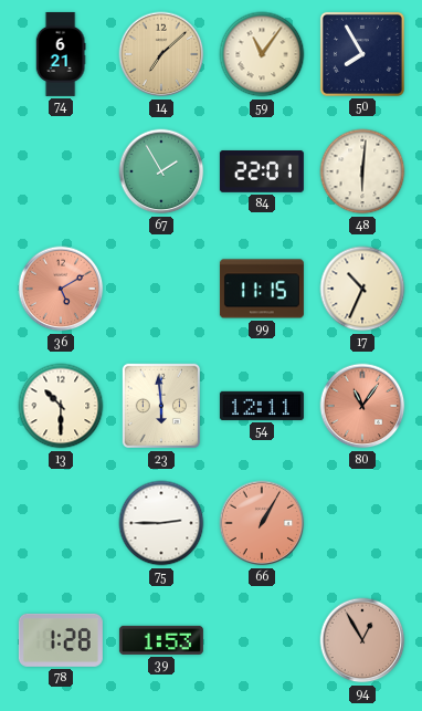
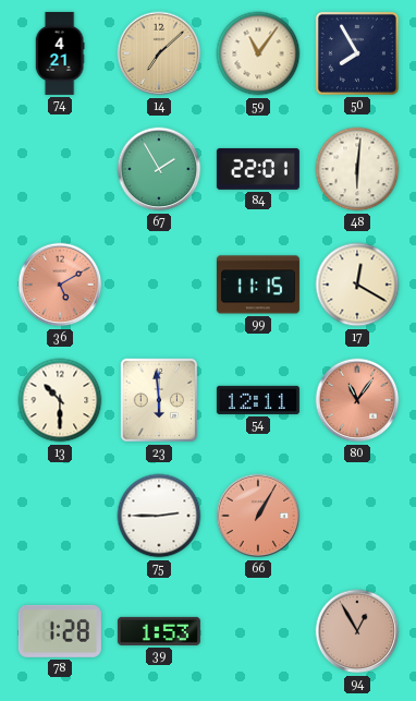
74: 6:21 -> 4:21 (60, 53)
17: 10:34 -> 12:20 (357, 285)
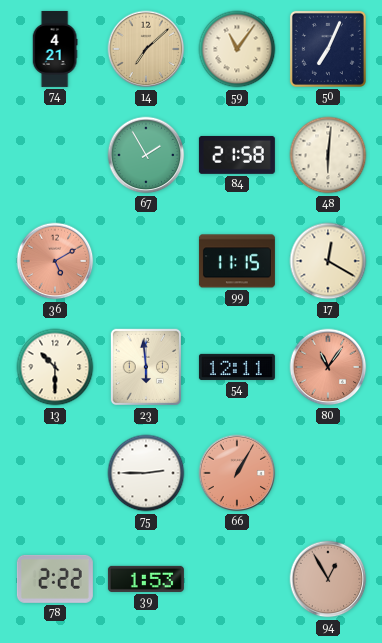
50: 7:55 -> 7:04 (328, 49)
84: 22:01 -> 21:58 (237, 155)
78: 1:28 -> 2:22 (55, 579)
